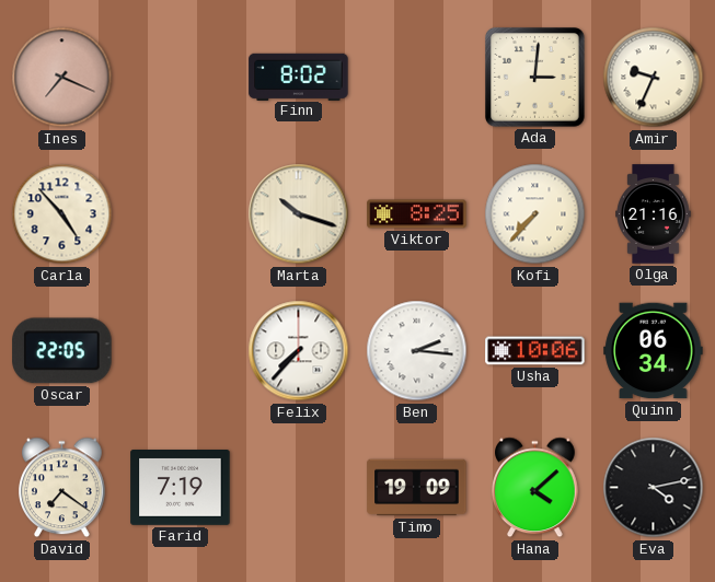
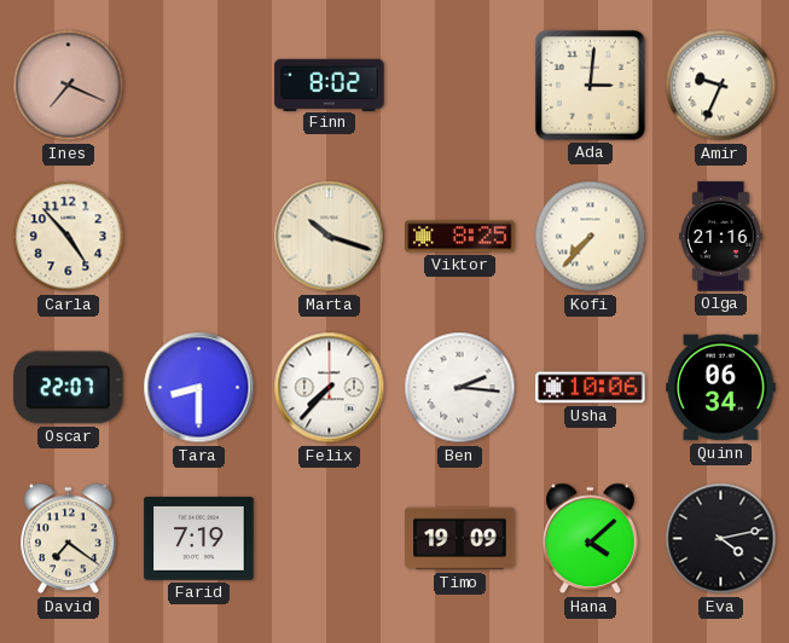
Oscar: 22:05 -> 22:07 (69, 388)
Tara: none -> 8:30 (199, 388)
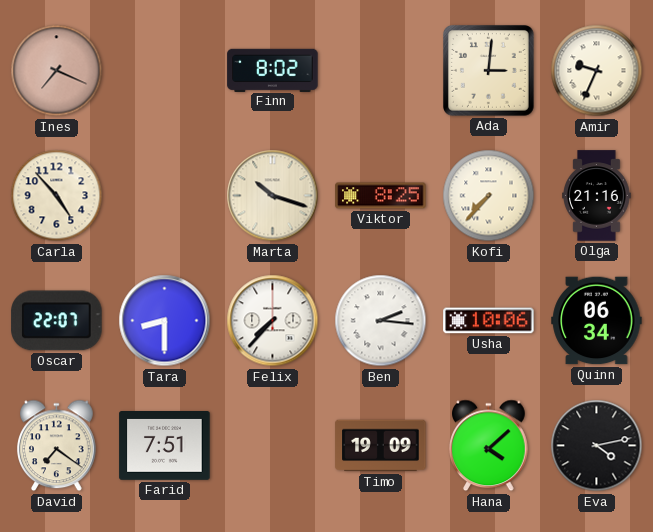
Farid: 7:19 -> 7:51 (165, 446)
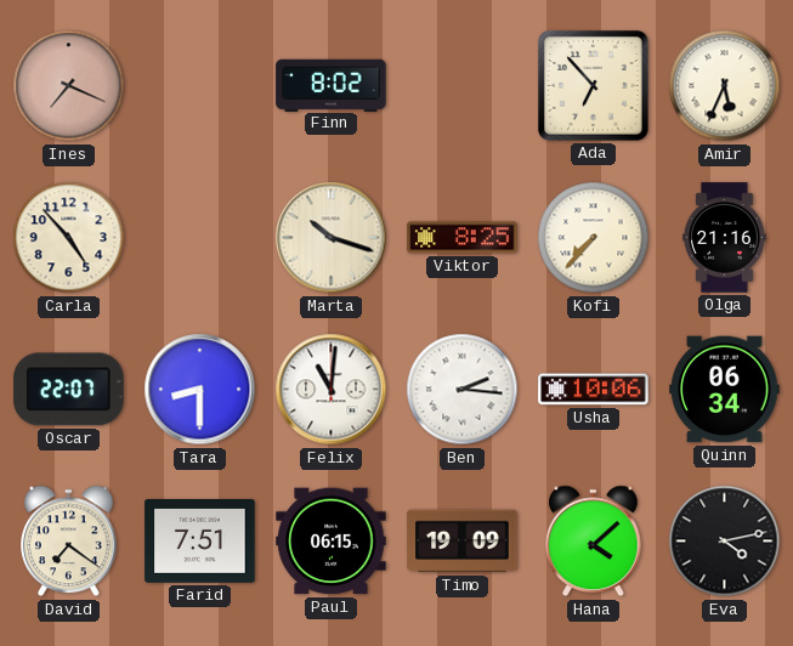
Ada: 3:01 -> 6:53 (594, 86)
Amir: 9:34 -> 5:34 (725, 86)
Felix: 7:37 -> 11:01 (332, 390)
Paul: none -> 06:15 (332, 542)
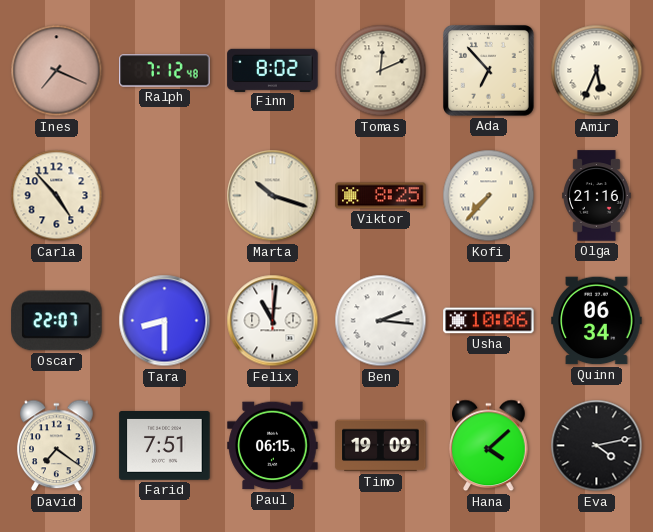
Ralph: none -> 7:12 (165, 71)
Tomas: none -> 12:11 (381, 71)
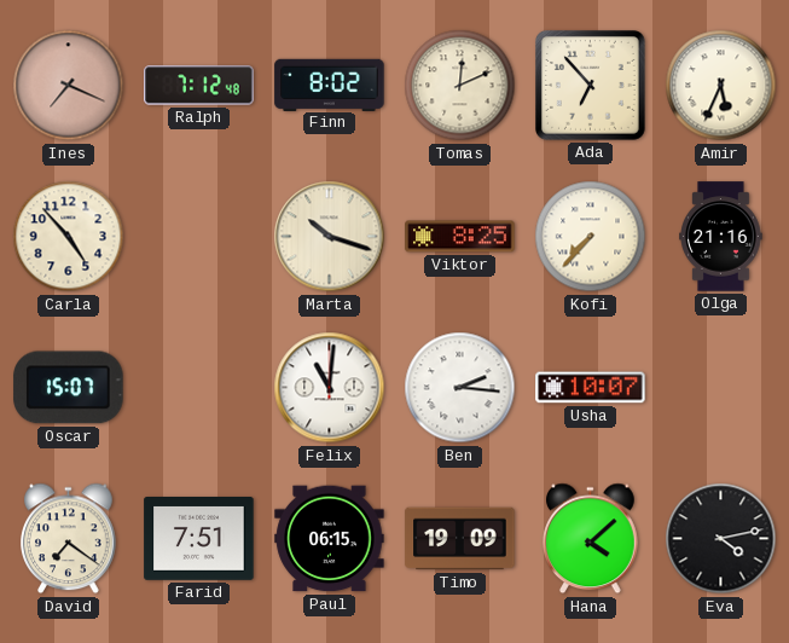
Oscar: 22:07 -> 15:07 (69, 388)
Tara: 8:30 -> none (165, 321)
Usha: 10:06 -> 10:07 (591, 388)
Quinn: 06:34 -> none (597, 321)
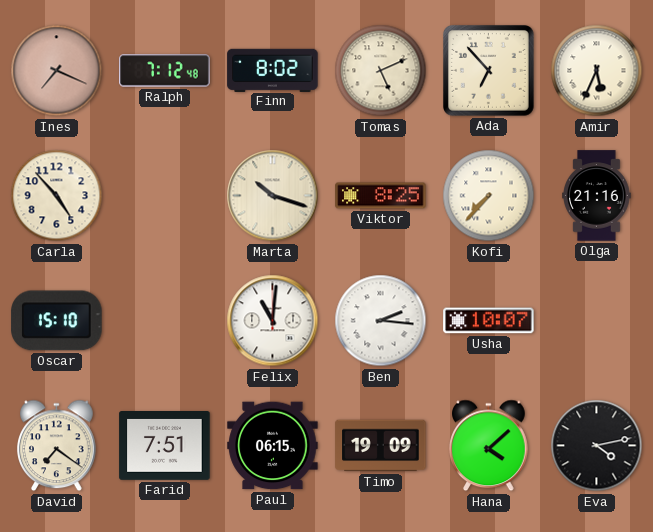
Tomas: 12:11 -> 5:11 (381, 71)
Oscar: 15:07 -> 15:10 (57, 321)
